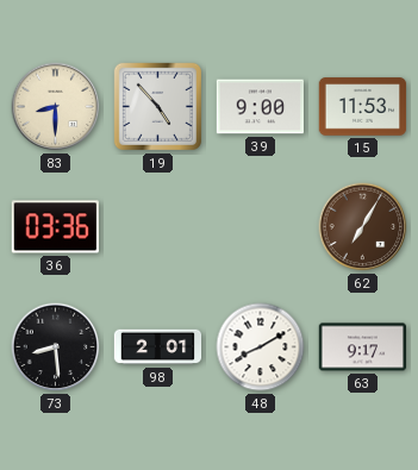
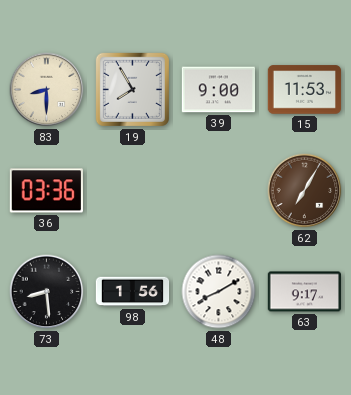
19: 4:53 -> 7:55 (132, 89)
98: 2:01 -> 1:56 (133, 292)
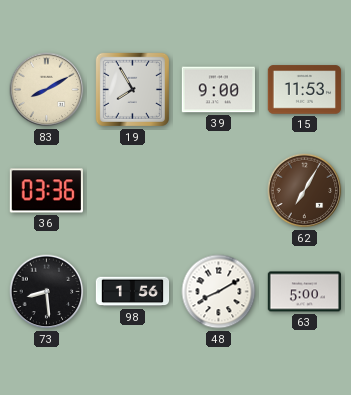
83: 8:30 -> 8:10 (47, 90)
63: 9:17 -> 5:00 (304, 292)
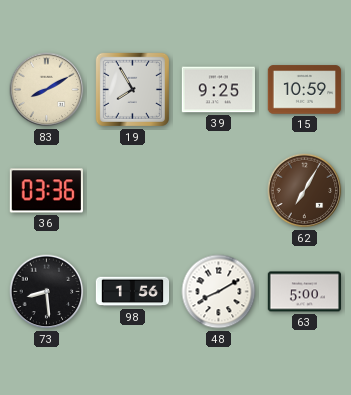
39: 9:00 -> 9:25 (219, 90)
15: 11:53 -> 10:59 (305, 90)
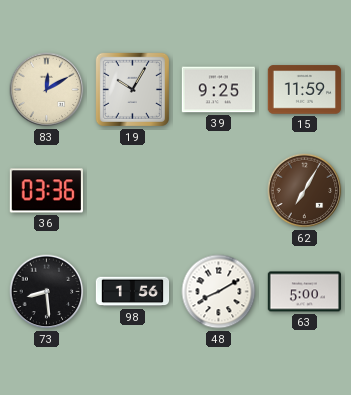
83: 8:10 -> 12:10 (47, 90)
19: 7:55 -> 10:05 (132, 89)
15: 10:59 -> 11:59 (305, 90)
